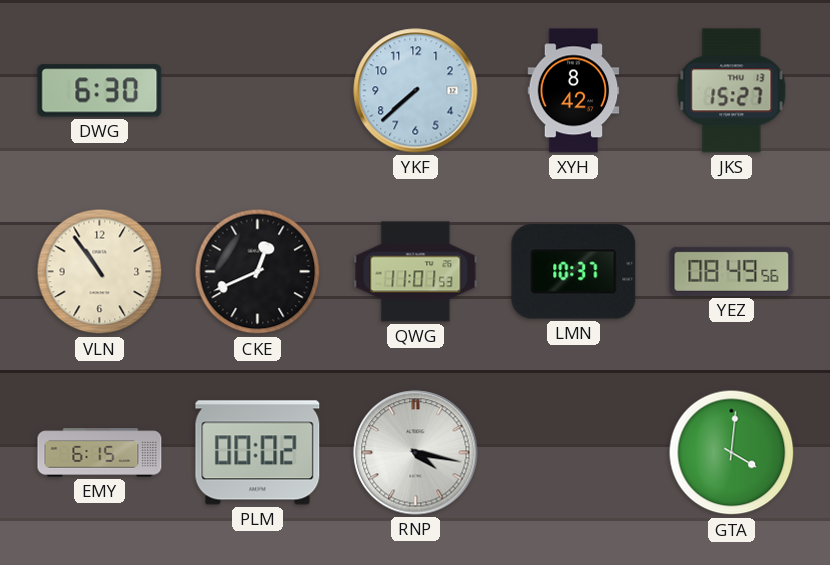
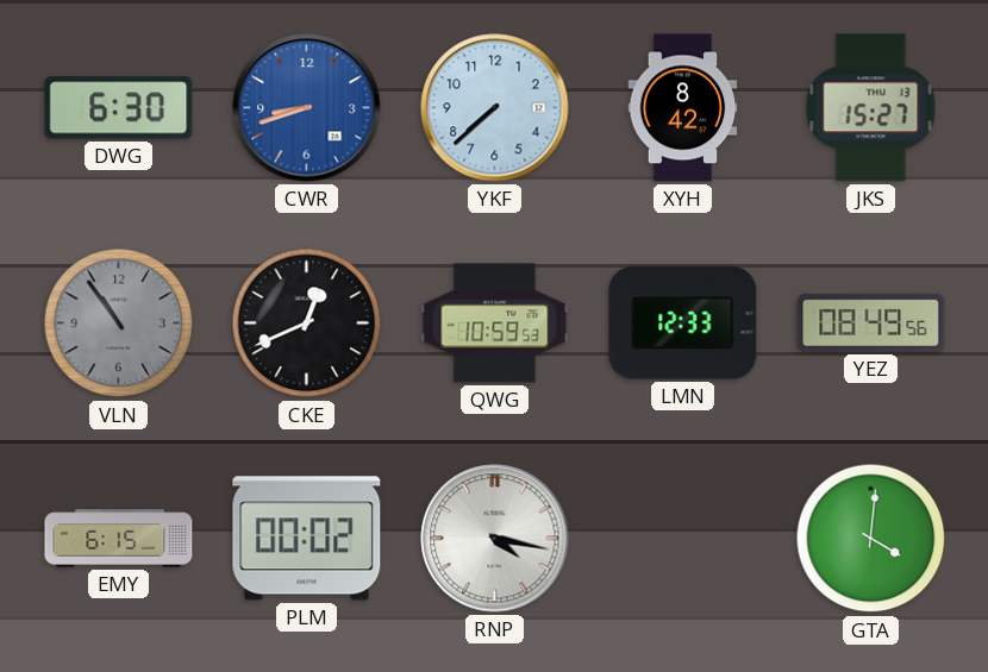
CWR: none -> 8:42 (307, 108)
VLN dial: cream -> grey (119, 324)
QWG: 11:01 -> 10:59 (495, 324)
LMN: 10:37 -> 12:33 (683, 324)
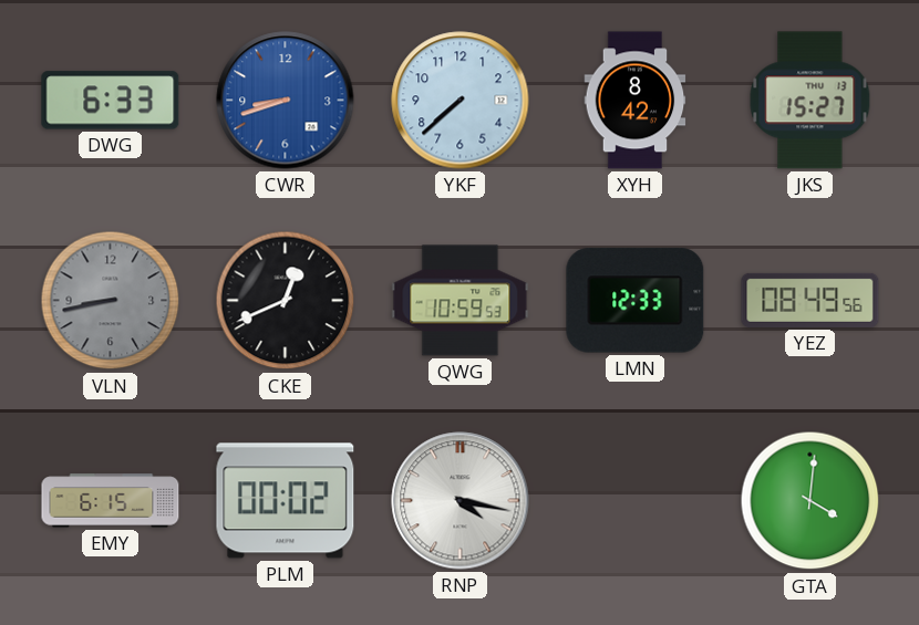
DWG: 6:30 -> 6:33 (111, 101)
VLN: 10:54 -> 8:43 (111, 301)
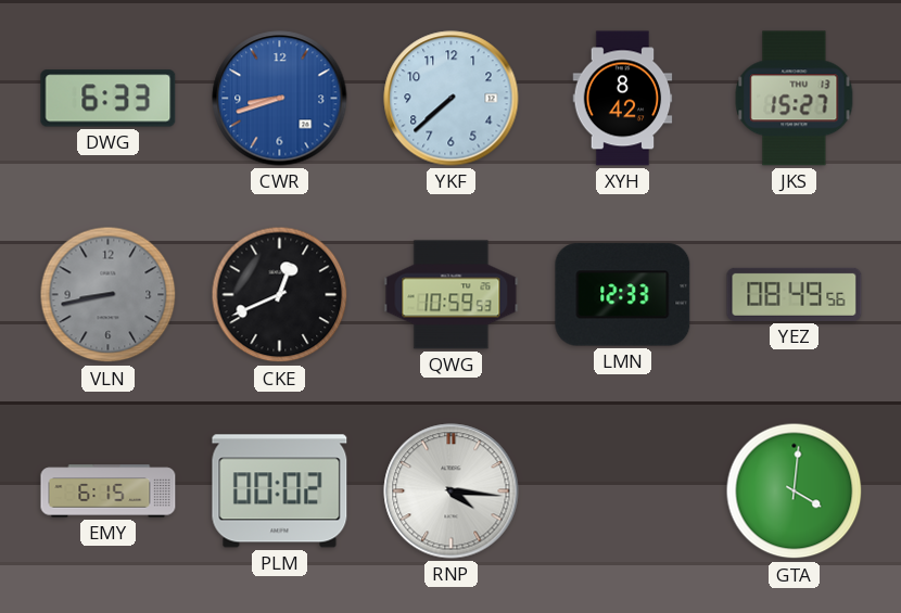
RNP: 4:17 -> 4:16 (452, 491)
